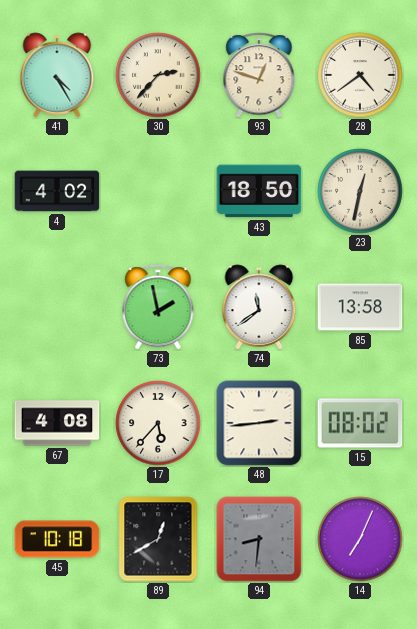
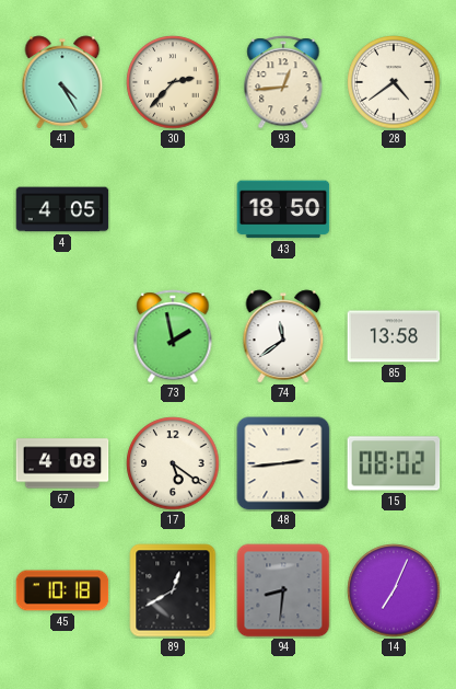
93: 12:48 -> 12:44 (283, 82)
4: 4:02 -> 4:05 (62, 209)
23: 12:32 -> none (360, 191)
17: 5:37 -> 5:21 (173, 463)
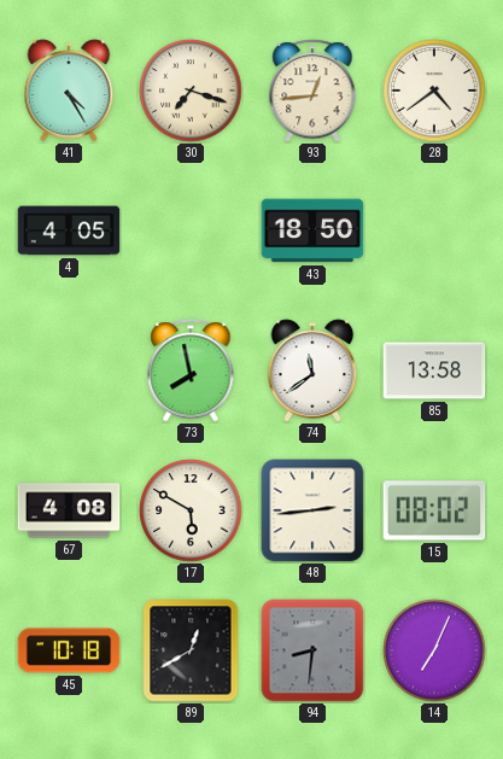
30: 2:37 -> 7:18 (191, 91)
73: 1:58 -> 7:58 (191, 370)
17: 5:21 -> 5:50 (191, 510)
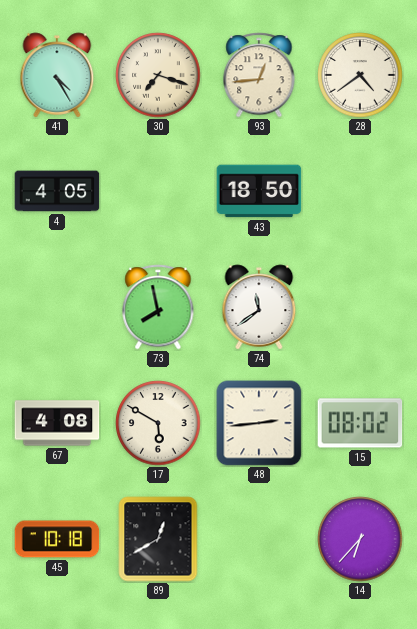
85: 13:58 -> none (434, 370)
94: 8:31 -> none (312, 650)
14: 7:04 -> 6:37 (360, 539)
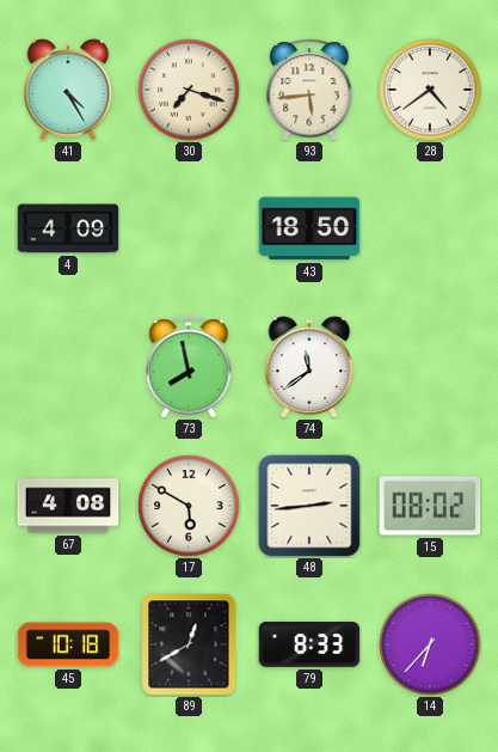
93: 12:44 -> 5:44 (309, 90)
4: 4:05 -> 4:09 (68, 228)
79: none -> 8:33 (309, 646)
